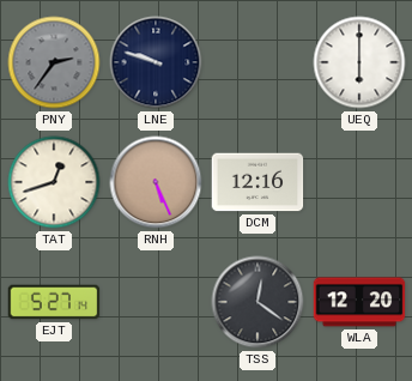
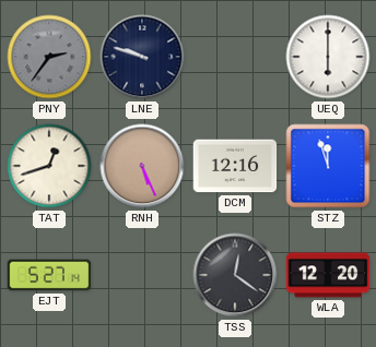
STZ: none -> 11:57 (328, 166)
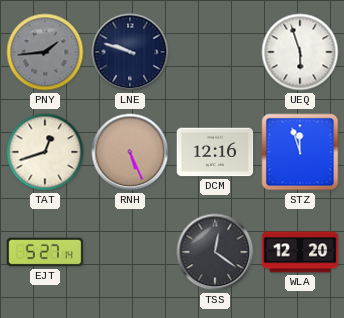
PNY: 2:36 -> 1:44 (45, 52)
UEQ: 6:00 -> 5:57 (300, 52)
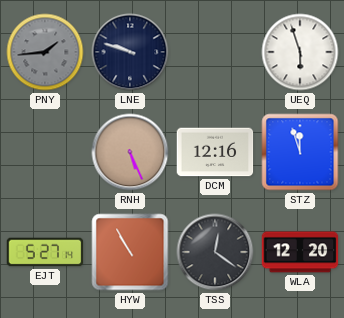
TAT: 12:42 -> none (45, 152)
HYW: none -> 10:55 (130, 252)
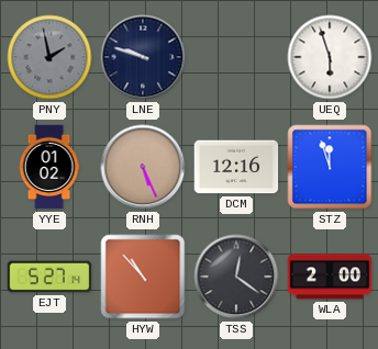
PNY: 1:44 -> 1:58 (49, 57)
YYE: none -> 01:02 (49, 167)
HYW: 10:55 -> 10:53 (143, 277)
WLA: 12:20 -> 2:00 (330, 277)
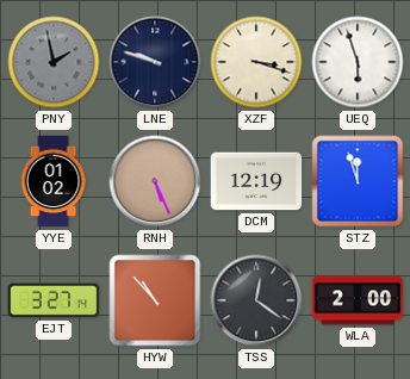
XZF: none -> 3:18 (256, 62)
DCM: 12:16 -> 12:19 (256, 181)
EJT: 5:27 -> 3:27 (54, 300)
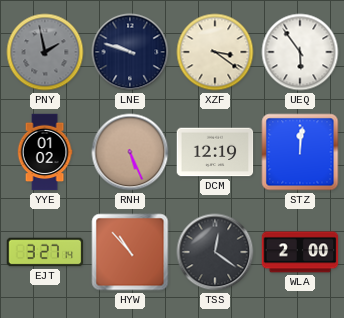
XZF: 3:18 -> 3:21 (215, 52)
UEQ: 5:57 -> 5:54 (300, 52)
STZ: 11:57 -> 12:01 (300, 152)
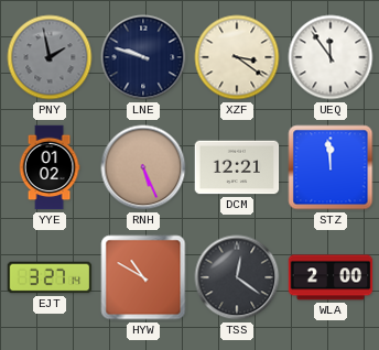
UEQ: 5:54 -> 11:54 (331, 57)
DCM: 12:19 -> 12:21 (237, 167)
STZ: 12:01 -> 11:59 (331, 167)
HYW: 10:53 -> 10:50 (143, 277)
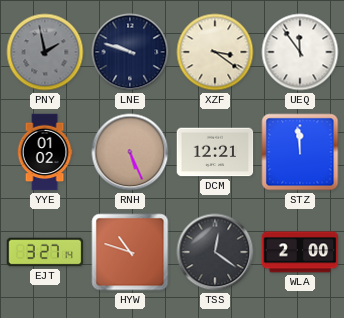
HYW: 10:50 -> 10:48 (130, 252)
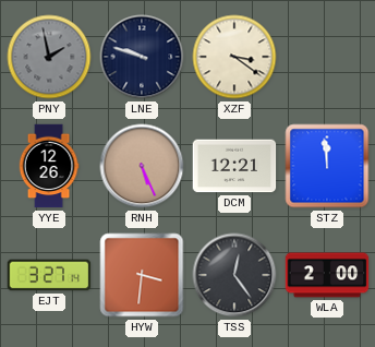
UEQ: 11:54 -> none (300, 52)
YYE: 01:02 -> 12:26 (49, 166)
HYW: 10:48 -> 3:31 (142, 275)
TSS: 12:21 -> 12:24 (234, 275)
